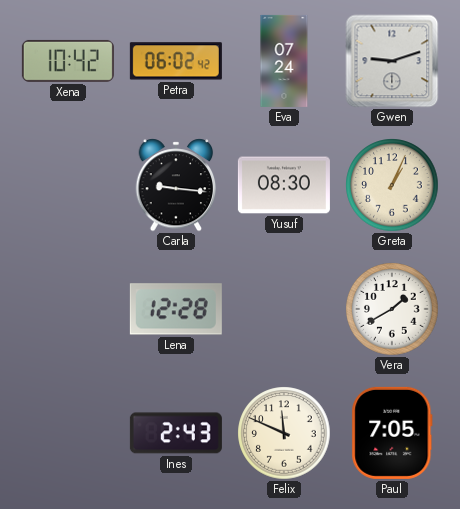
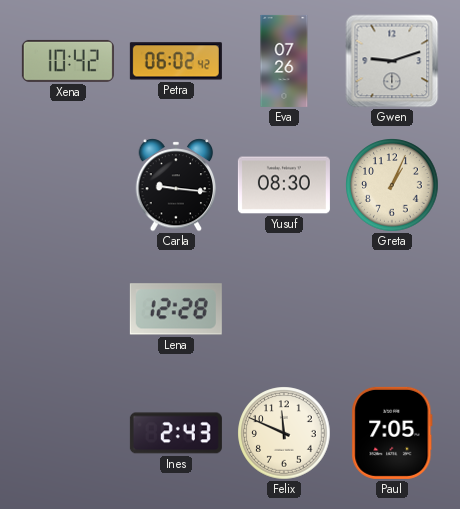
Eva: 07:24 -> 07:26 (284, 61)
Vera: 1:40 -> none (392, 309)
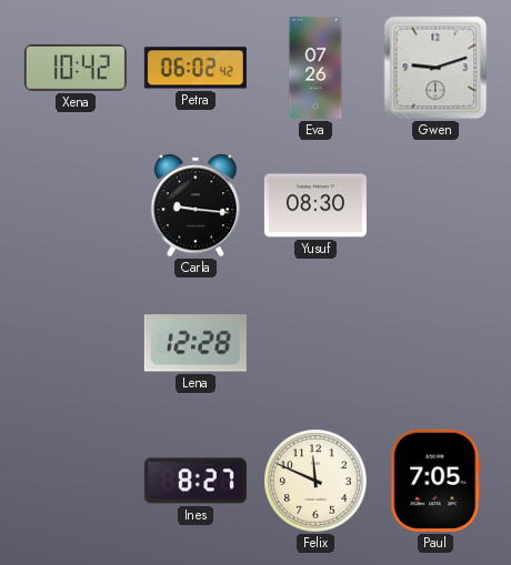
Greta: 1:04 -> none (392, 185)
Ines: 2:43 -> 8:27 (196, 481)
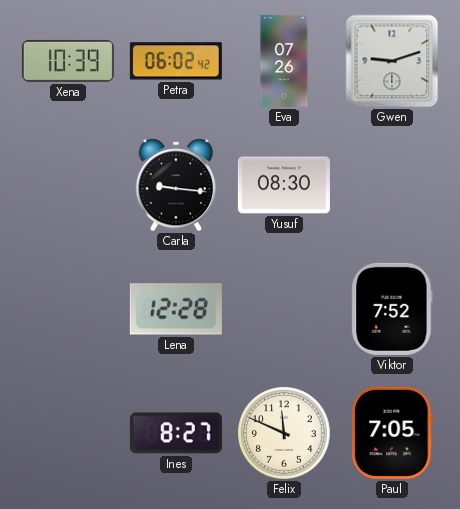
Xena: 10:42 -> 10:39 (68, 61)
Viktor: none -> 7:52 (392, 309)
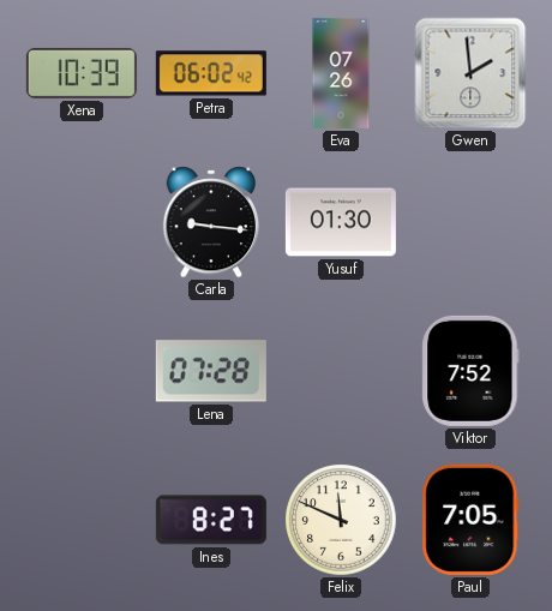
Gwen: 9:12 -> 1:59 (470, 73)
Yusuf: 08:30 -> 01:30 (341, 222)
Lena: 12:28 -> 07:28 (211, 371)
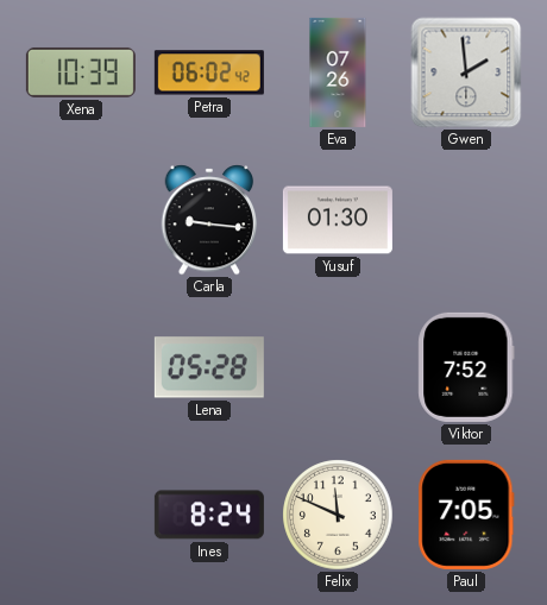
Lena: 07:28 -> 05:28 (209, 367)
Ines: 8:27 -> 8:24 (209, 515)
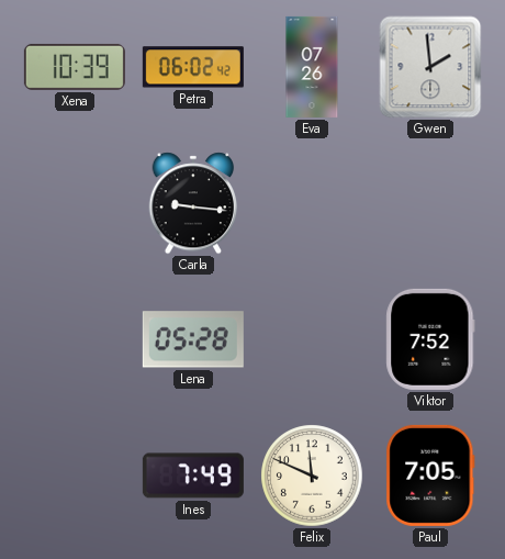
Yusuf: 01:30 -> none (338, 220)
Ines: 8:24 -> 7:49 (193, 476)
